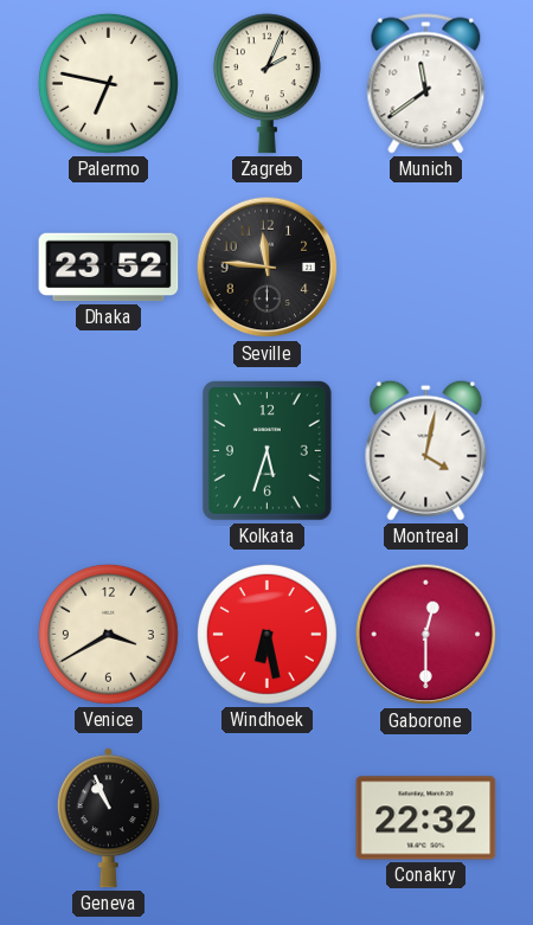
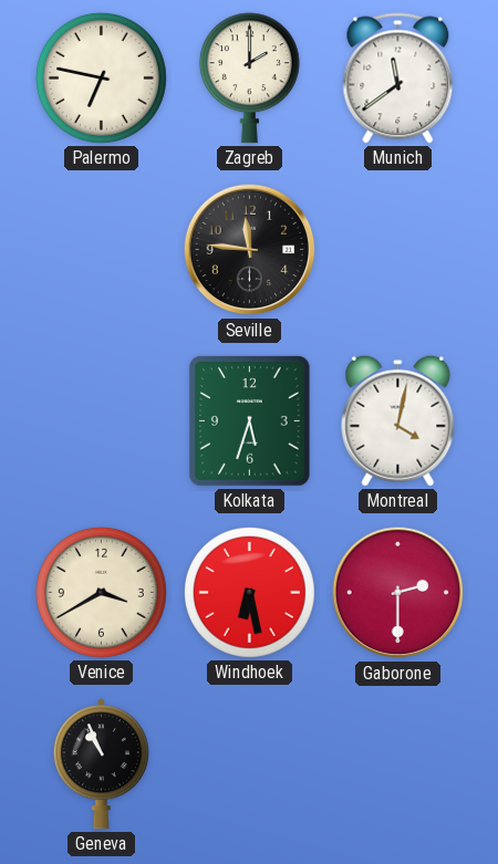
Zagreb: 2:04 -> 2:00 (249, 79)
Dhaka: 23:52 -> none (109, 268)
Gaborone: 12:30 -> 2:30 (398, 593)
Conakry: 22:32 -> none (426, 818)
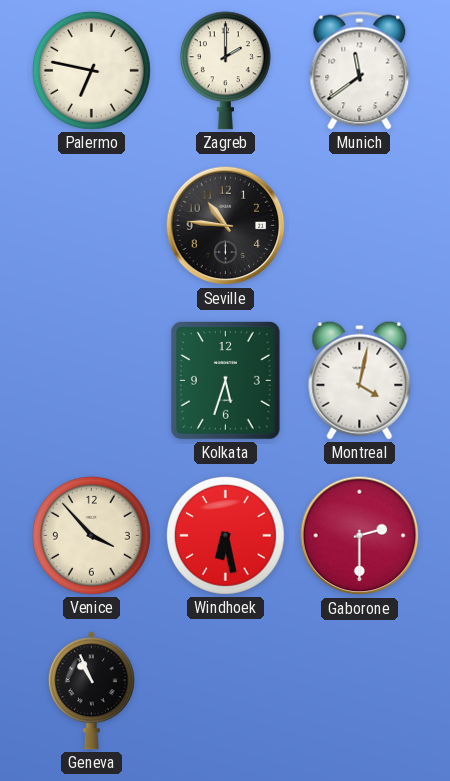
Seville: 11:46 -> 10:46 (226, 226)
Venice: 3:40 -> 3:53 (91, 535)
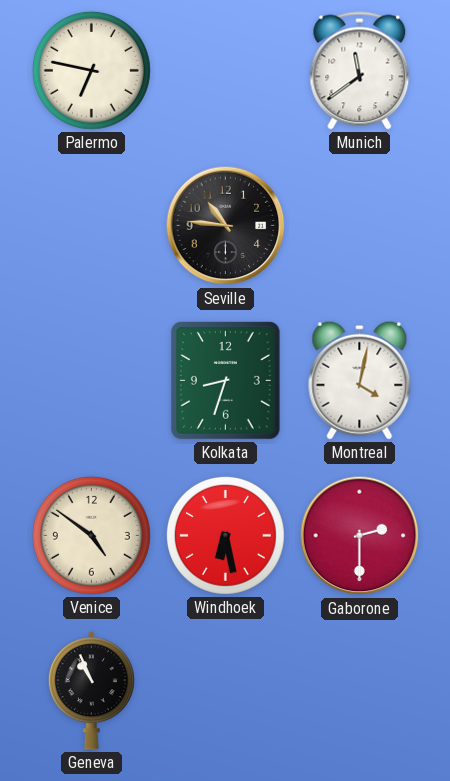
Zagreb: 2:00 -> none (225, 71)
Kolkata: 5:33 -> 8:33 (226, 381)
Venice: 3:53 -> 4:51 (91, 535)
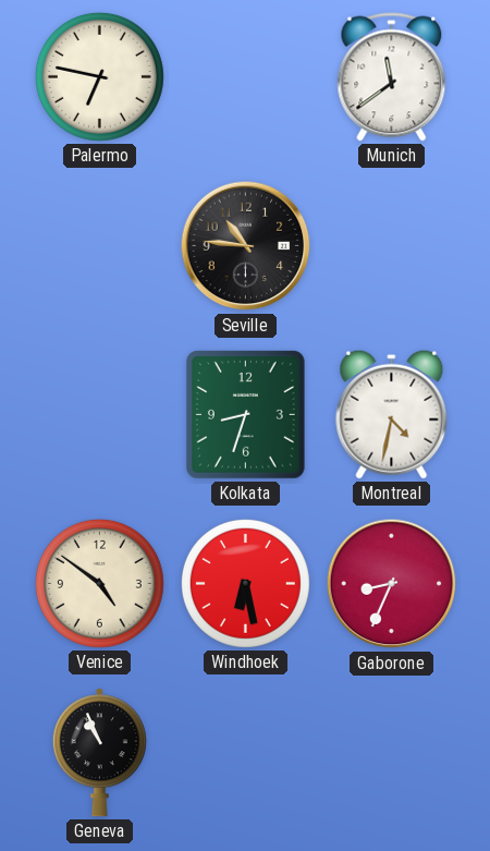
Montreal: 4:02 -> 4:32 (392, 414)
Gaborone: 2:30 -> 8:34 (392, 584)
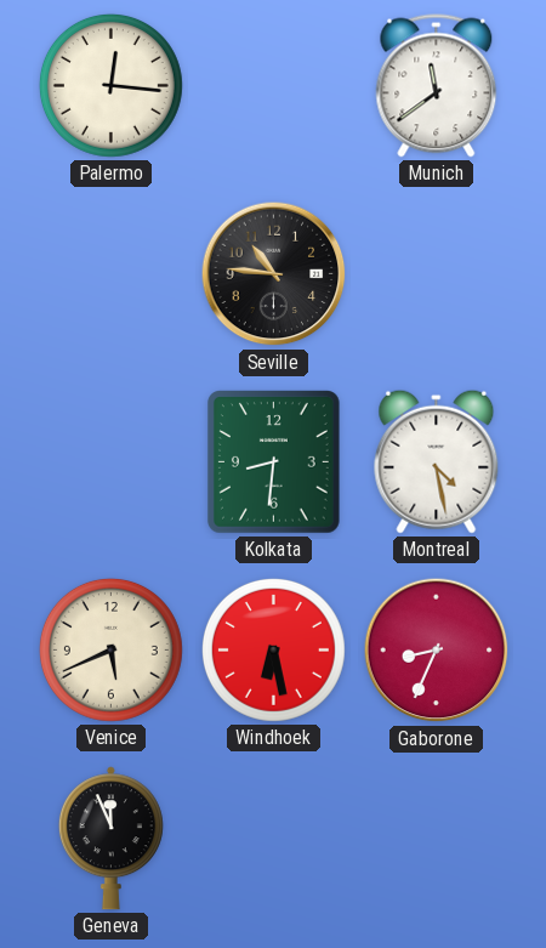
Palermo: 6:47 -> 12:16 (110, 85)
Kolkata: 8:33 -> 8:31 (274, 462)
Montreal: 4:32 -> 4:28 (437, 461)
Venice: 4:51 -> 5:41 (110, 649)
Geneva: 10:56 -> 11:56 (110, 839)
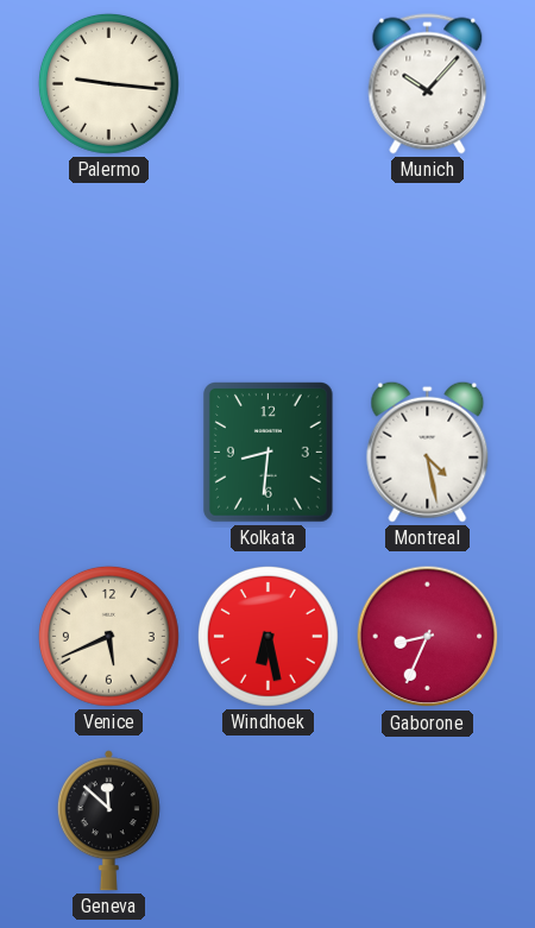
Palermo: 12:16 -> 9:16 (108, 83)
Munich: 11:39 -> 10:07 (428, 84)
Seville: 10:46 -> none (274, 274)
Geneva: 11:56 -> 11:52 (108, 821)
